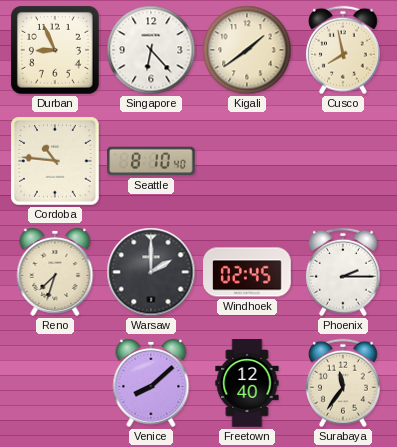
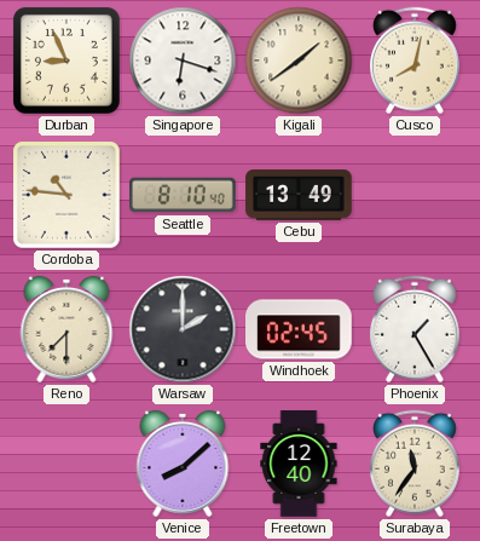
Singapore: 6:23 -> 6:18 (183, 61)
Cusco: 7:58 -> 8:02 (415, 61)
Cebu: none -> 13:49 (299, 195)
Reno: 7:33 -> 7:30 (66, 329)
Phoenix: 2:15 -> 1:25 (415, 329)
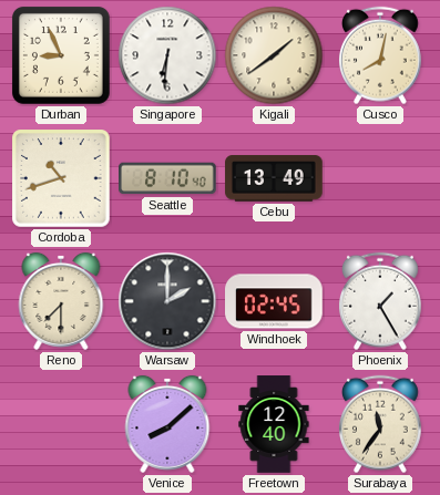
Singapore: 6:18 -> 6:31 (167, 55)
Cordoba: 10:46 -> 10:42 (61, 178)
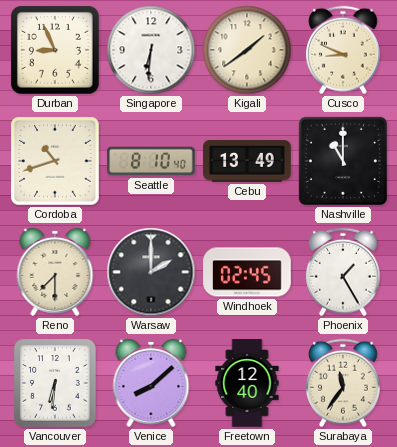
Cusco: 8:02 -> 8:49 (343, 50)
Nashville: none -> 11:00 (343, 161)
Vancouver: none -> 6:31 (55, 383)
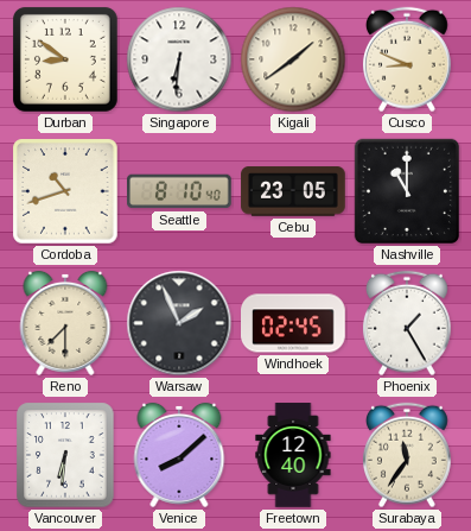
Durban: 8:56 -> 8:51 (65, 59)
Cebu: 13:49 -> 23:05 (293, 191)
Warsaw: 2:00 -> 1:56 (179, 323)
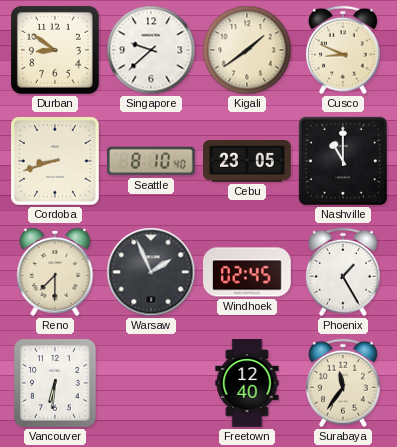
Singapore: 6:31 -> 9:38 (151, 50)
Cordoba: 10:42 -> 8:42 (55, 161)
Venice: 8:08 -> none (179, 455)
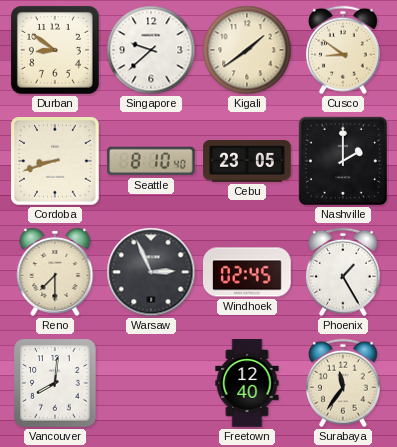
Cusco: 8:49 -> 8:51 (343, 50)
Nashville: 11:00 -> 2:00 (343, 161)
Warsaw: 1:56 -> 2:56 (151, 272)
Vancouver: 6:31 -> 8:01 (55, 383)
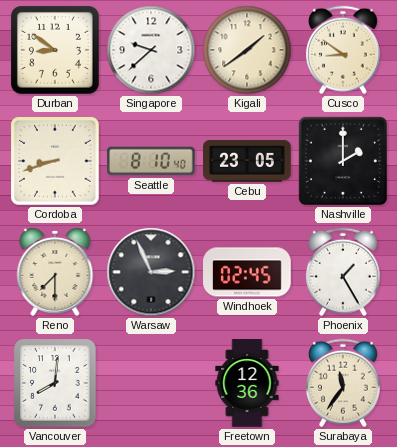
Freetown: 12:40 -> 12:36 (247, 383)
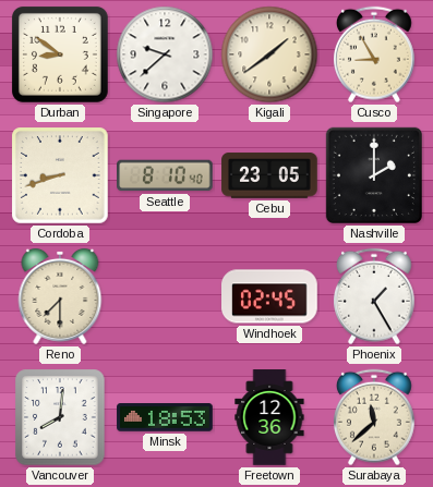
Cusco: 8:51 -> 8:55 (374, 54)
Warsaw: 2:56 -> none (151, 272)
Minsk: none -> 18:53 (165, 417)
Surabaya: 11:36 -> 11:38 (374, 417)
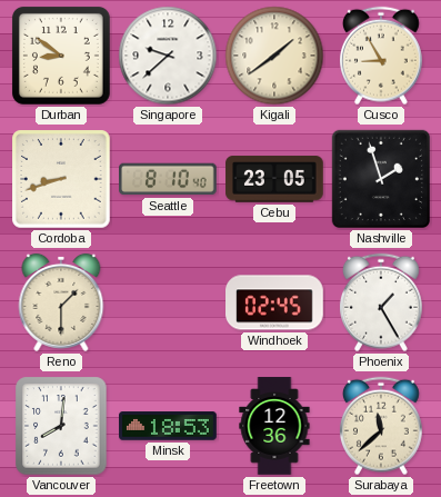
Nashville: 2:00 -> 1:57 (381, 179)
Reno: 7:30 -> 1:30 (61, 302)
